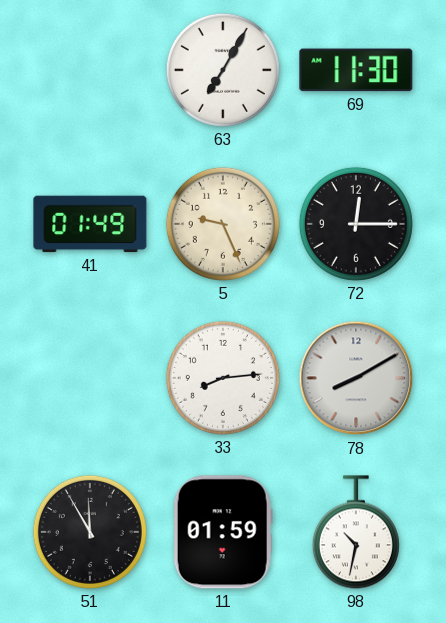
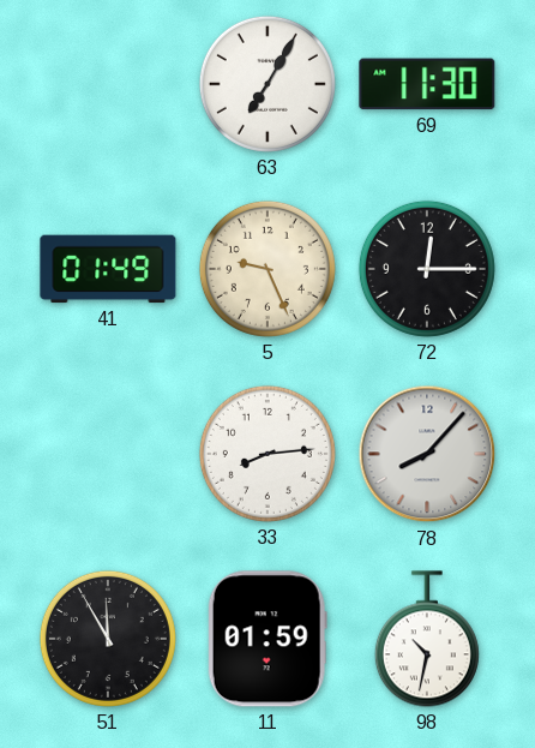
78: 8:10 -> 8:07 (427, 454)
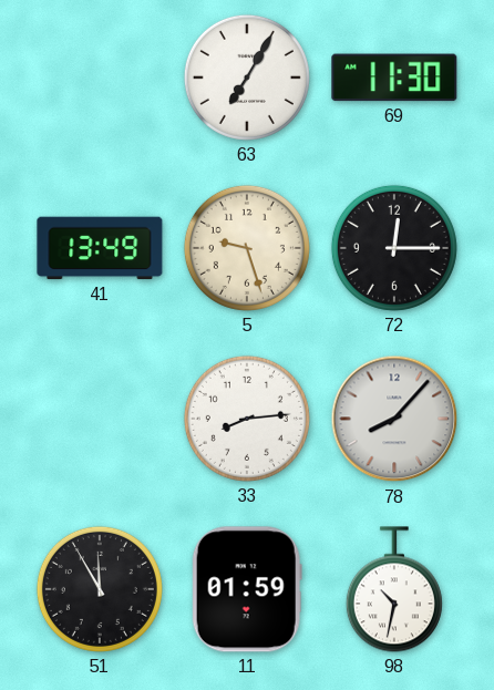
41: 01:49 -> 13:49 (100, 248)
5: 9:26 -> 9:27 (247, 248)
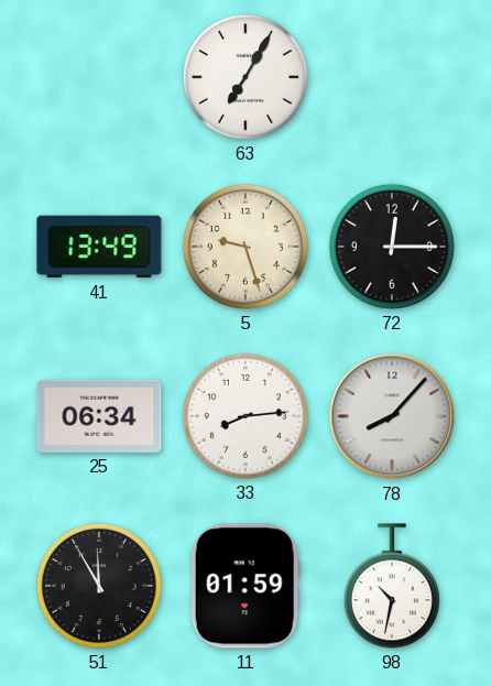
69: 11:30 -> none (394, 78)
25: none -> 06:34 (99, 416)
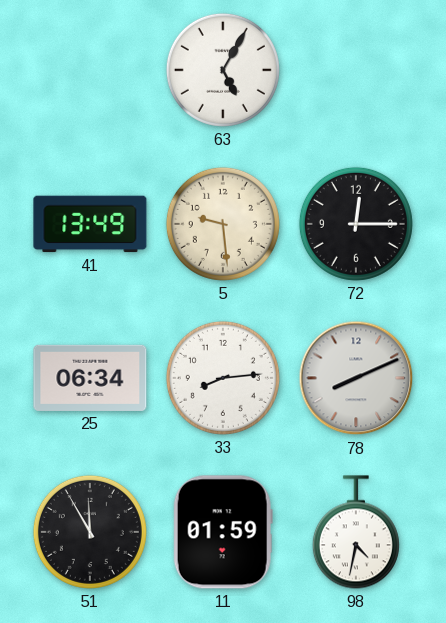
63: 7:05 -> 5:05 (223, 70)
5: 9:27 -> 9:29 (223, 224)
78: 8:07 -> 8:11 (356, 378)
98: 10:32 -> 4:32 (356, 532)
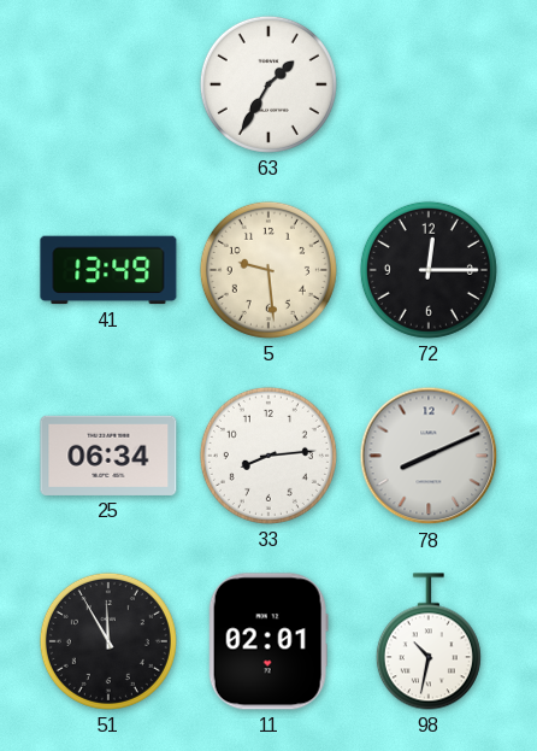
63: 5:05 -> 1:35 (268, 84)
11: 01:59 -> 02:01 (268, 641)
98: 4:32 -> 10:32 (429, 641)
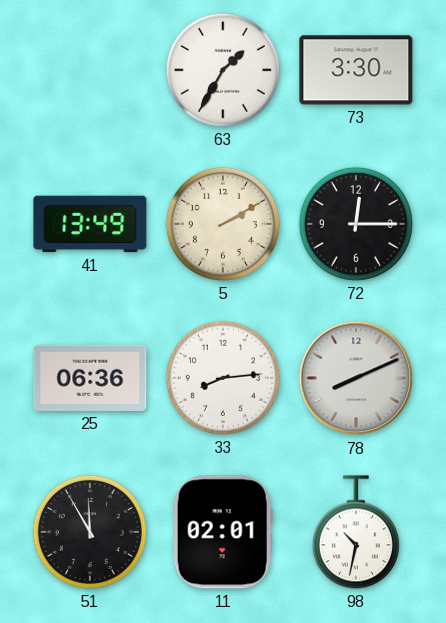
73: none -> 3:30 (356, 70)
5: 9:29 -> 2:10 (223, 224)
25: 06:34 -> 06:36 (90, 378)
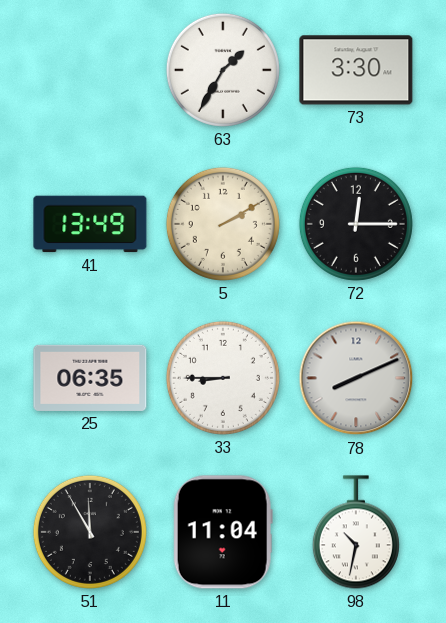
25: 06:36 -> 06:35 (90, 378)
33: 8:14 -> 8:45 (223, 378)
11: 02:01 -> 11:04 (223, 532)
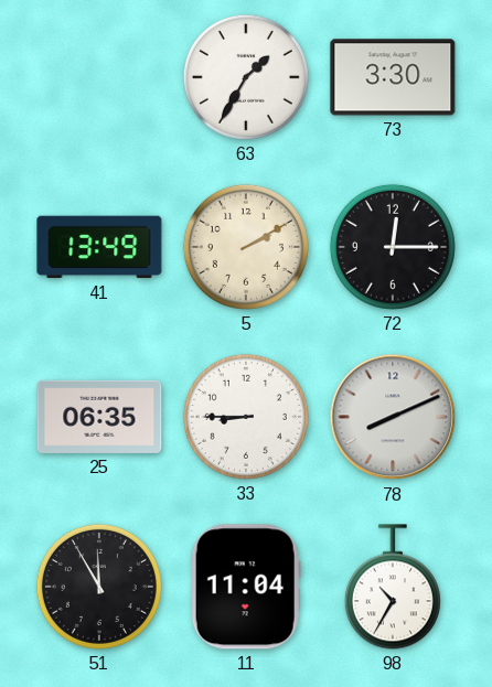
98: 10:32 -> 10:35 (393, 587)
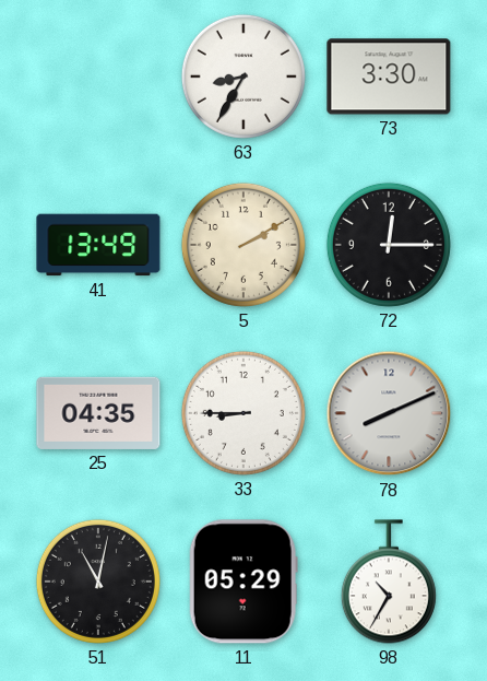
63: 1:35 -> 8:35 (243, 77)
25: 06:35 -> 04:35 (98, 413)
51: 11:55 -> 11:02 (98, 582)
11: 11:04 -> 05:29 (243, 582)
